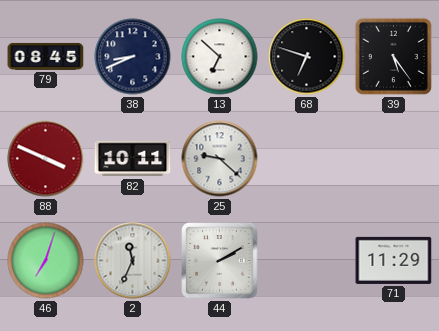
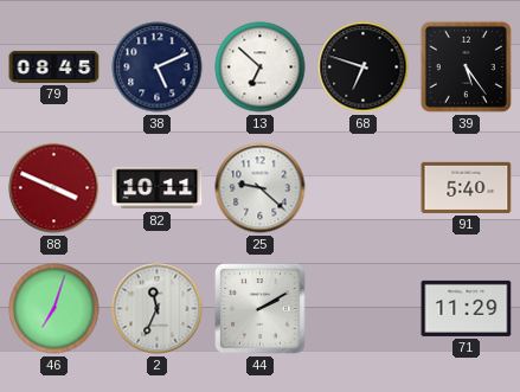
38: 8:41 -> 5:11 (158, 68)
91: none -> 5:40 (467, 187)
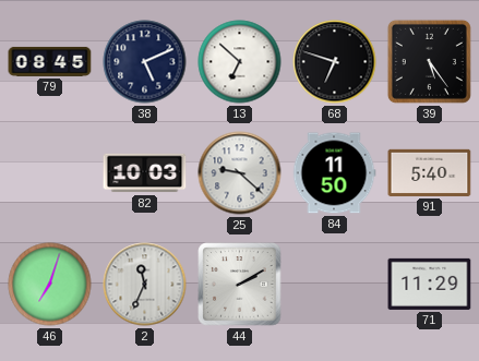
88: 3:49 -> none (54, 188)
82: 10:11 -> 10:03 (145, 173)
84: none -> 11:50 (334, 173)
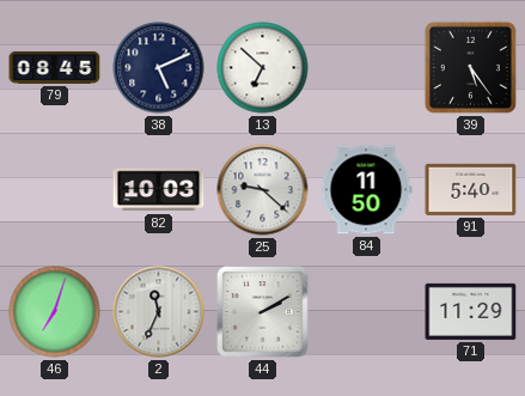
68: 6:48 -> none (335, 62)
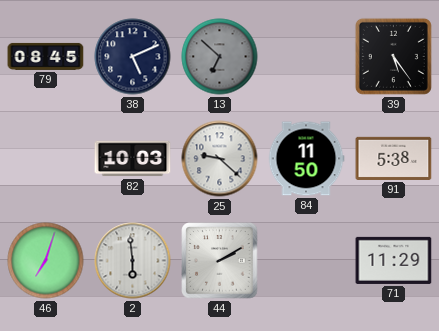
13 dial: white -> grey (220, 57)
91: 5:40 -> 5:38 (394, 158)
2: 11:34 -> 5:59 (133, 261)
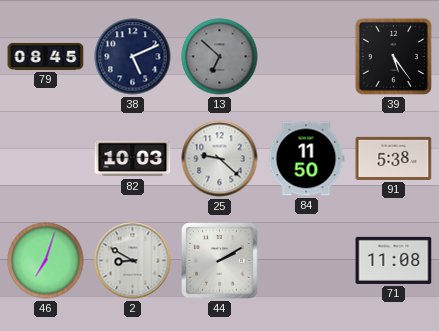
2: 5:59 -> 8:50 (133, 261)
71: 11:29 -> 11:08 (394, 260)
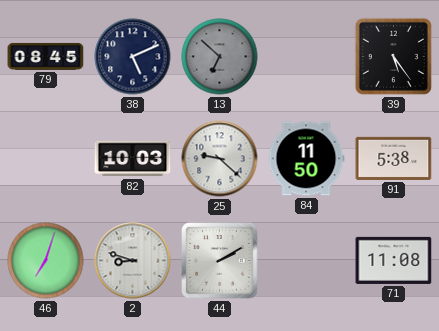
2: 8:50 -> 8:48 (133, 261)
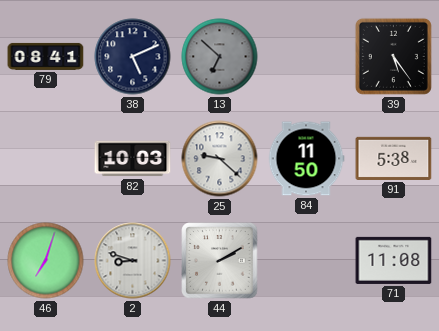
79: 08:45 -> 08:41 (46, 56)
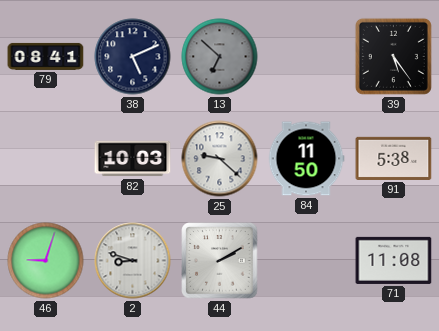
46: 7:03 -> 9:03 (46, 261)
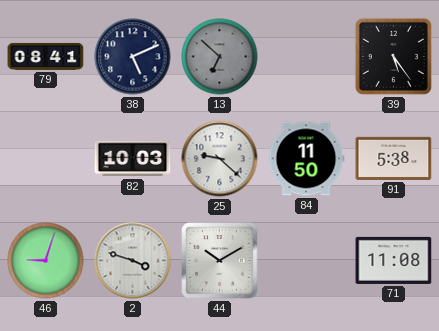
2: 8:48 -> 3:48 (133, 261)
44: 2:10 -> 10:10 (220, 261)
